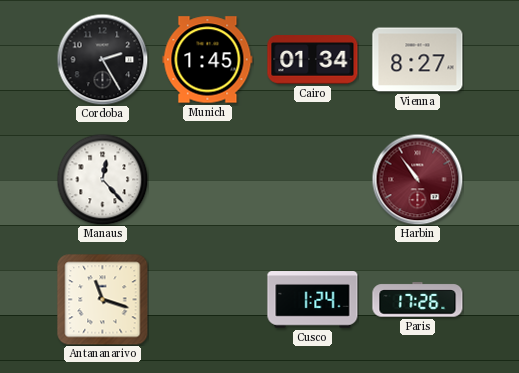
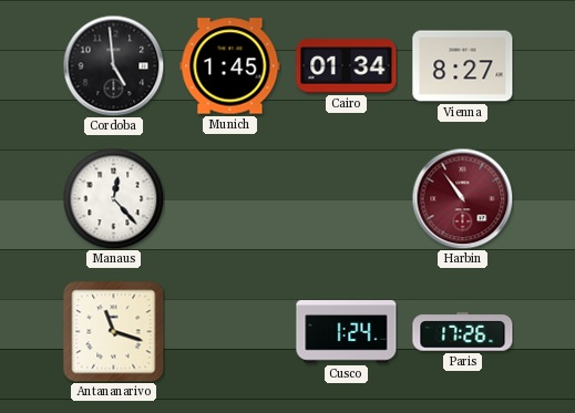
Cordoba: 2:25 -> 4:59 (113, 65)
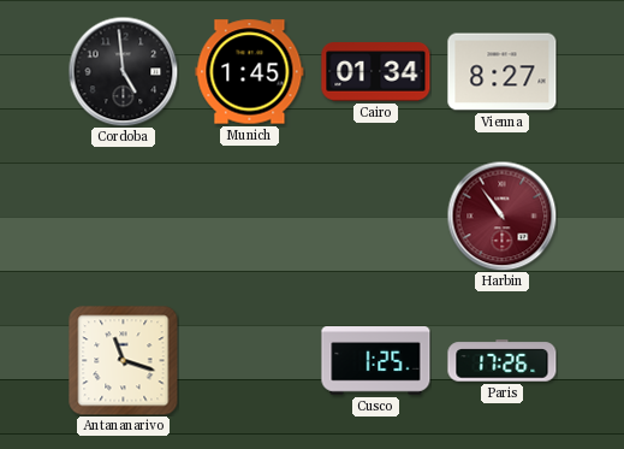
Manaus: 12:23 -> none (113, 198)
Cusco: 1:24 -> 1:25 (376, 361)
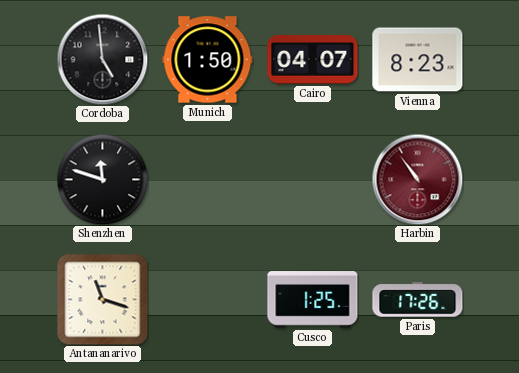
Munich: 1:45 -> 1:50 (208, 60)
Cairo: 01:34 -> 04:07 (313, 60)
Vienna: 8:27 -> 8:23 (418, 60)
Shenzhen: none -> 11:48 (102, 179)
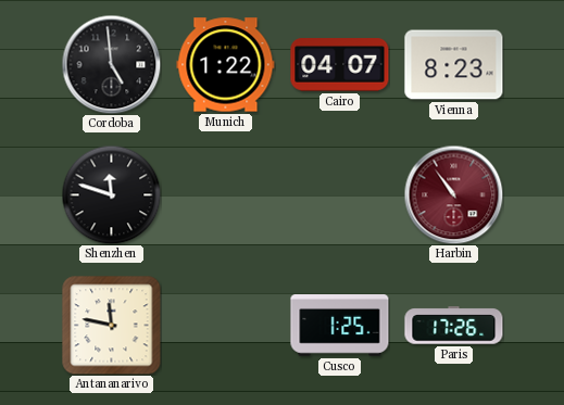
Munich: 1:50 -> 1:22 (226, 65)
Antananarivo: 11:18 -> 11:47 (112, 326)
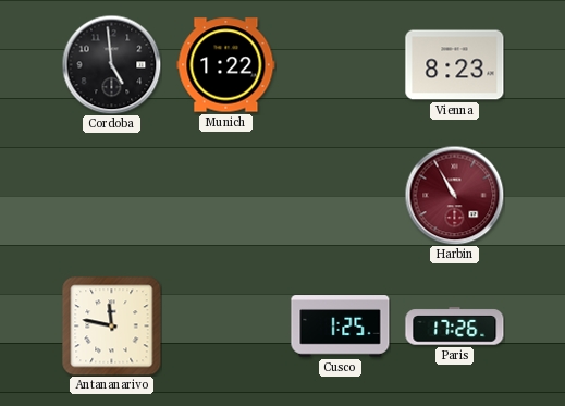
Cairo: 04:07 -> none (340, 65)
Shenzhen: 11:48 -> none (111, 194)
Harbin: 10:54 -> 10:55 (454, 195)
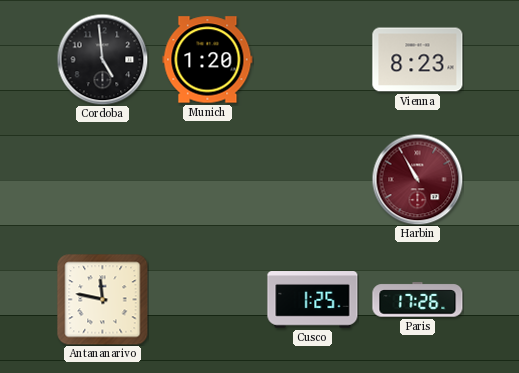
Munich: 1:22 -> 1:20 (208, 60)
